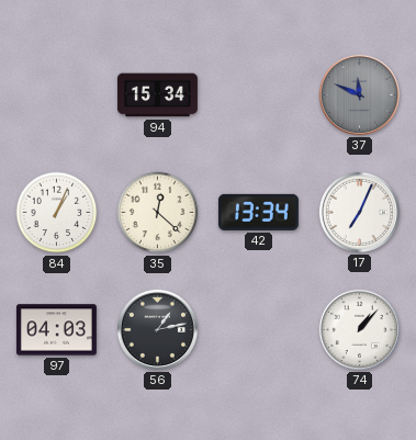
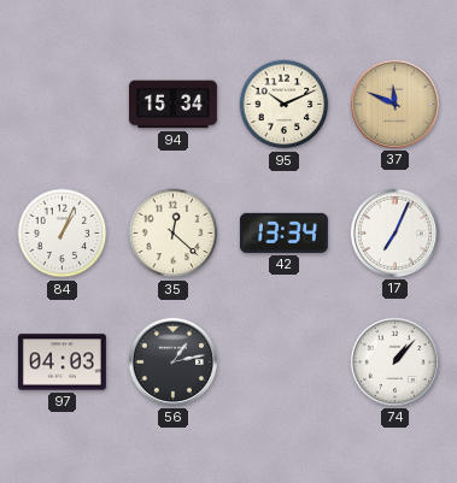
95: none -> 10:11 (285, 105)
37 dial: grey -> champagne (394, 104)
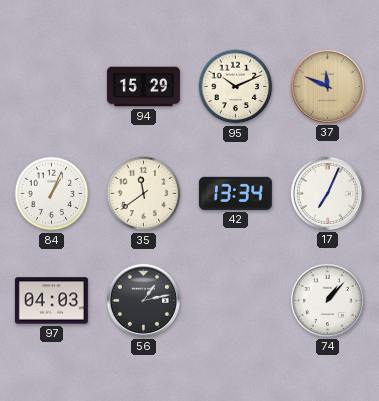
94: 15:34 -> 15:29 (143, 87)
35: 12:22 -> 11:39 (144, 194)
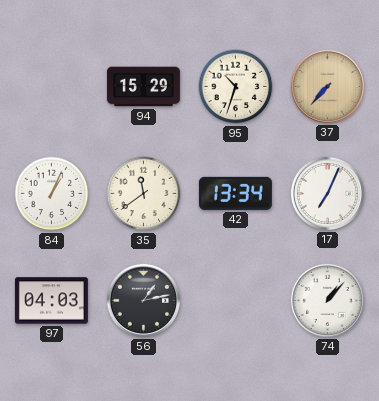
95: 10:11 -> 10:33 (236, 87)
37: 11:49 -> 7:37 (327, 86)
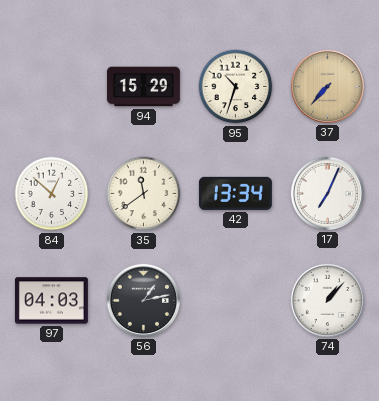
84: 1:04 -> 12:52 (52, 194)
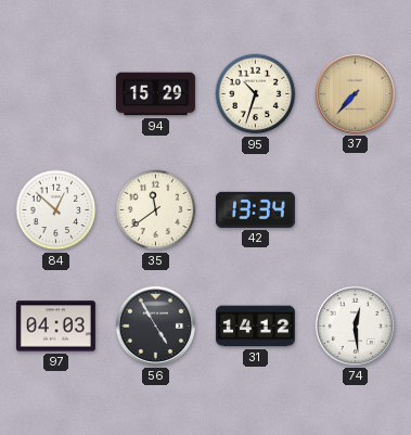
17: 7:04 -> none (327, 193)
56: 1:13 -> 4:55 (155, 325)
31: none -> 14:12 (255, 327)
74: 1:07 -> 12:29 (355, 325)
